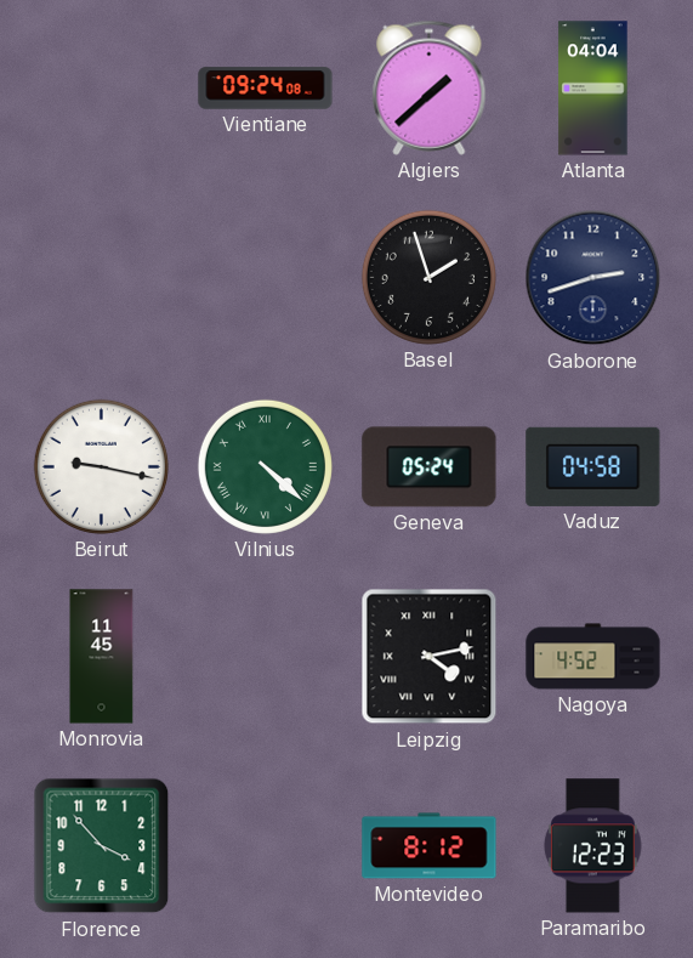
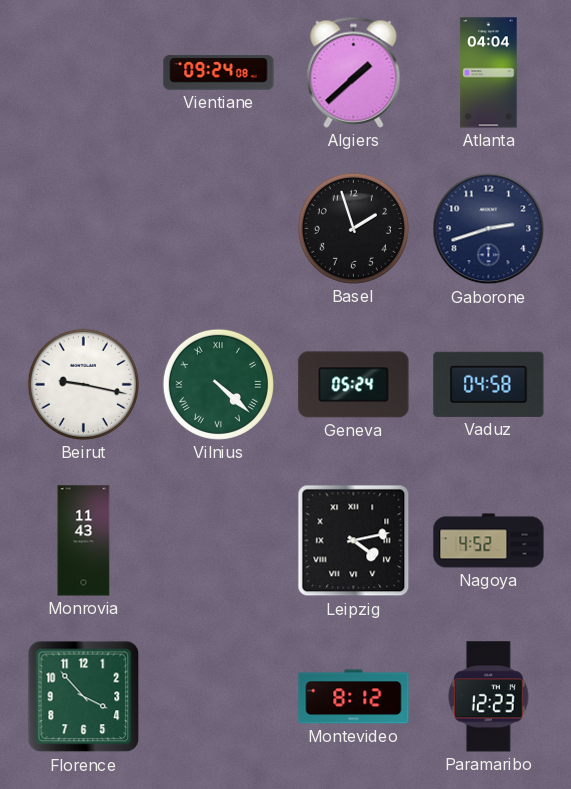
Monrovia: 11:45 -> 11:43 (84, 541)
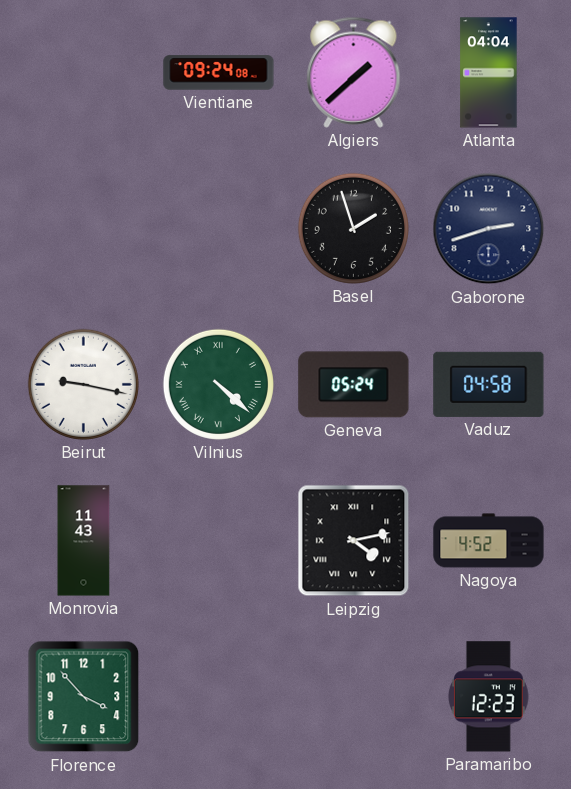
Montevideo: 8:12 -> none (354, 697)
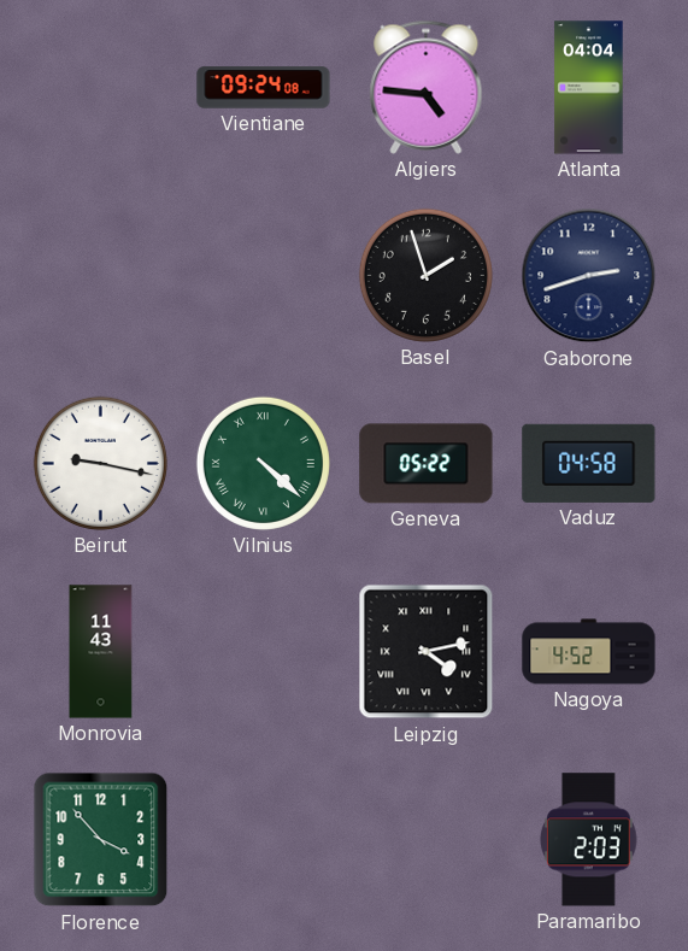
Algiers: 1:38 -> 4:46 (427, 87)
Geneva: 05:24 -> 05:22 (427, 464)
Paramaribo: 12:23 -> 2:03 (588, 840)
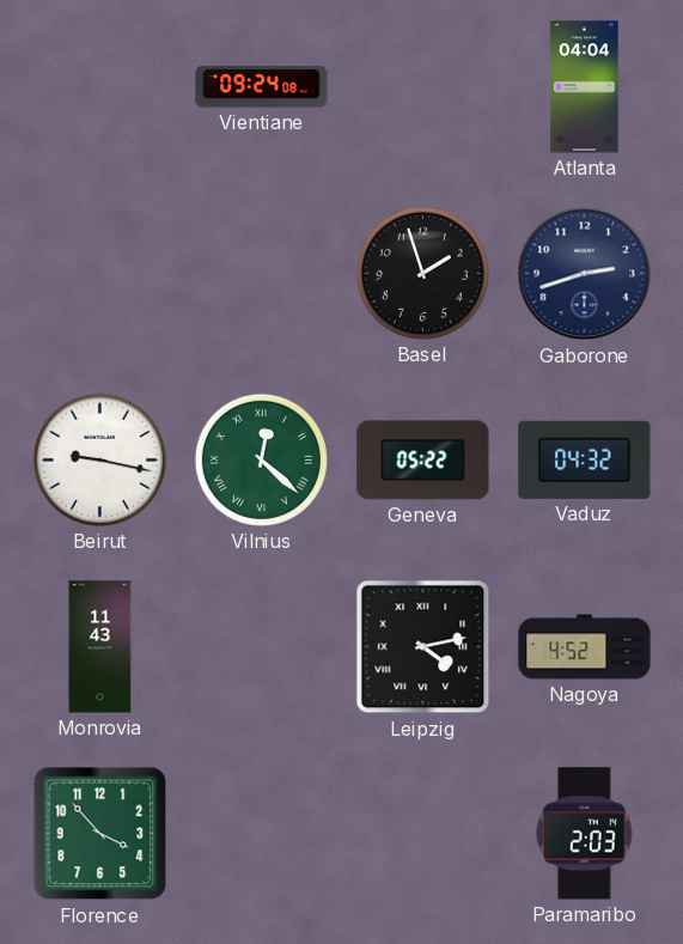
Algiers: 4:46 -> none (427, 87)
Vilnius: 4:22 -> 12:22 (261, 459)
Vaduz: 04:58 -> 04:32 (585, 459)
